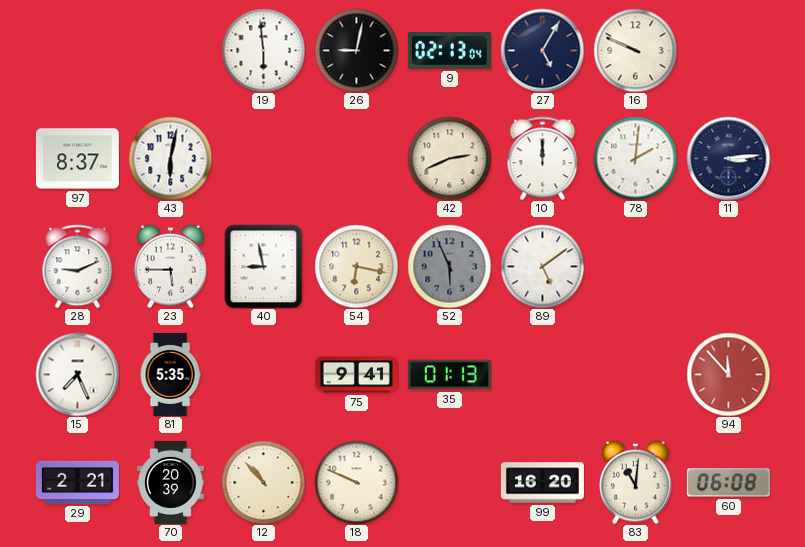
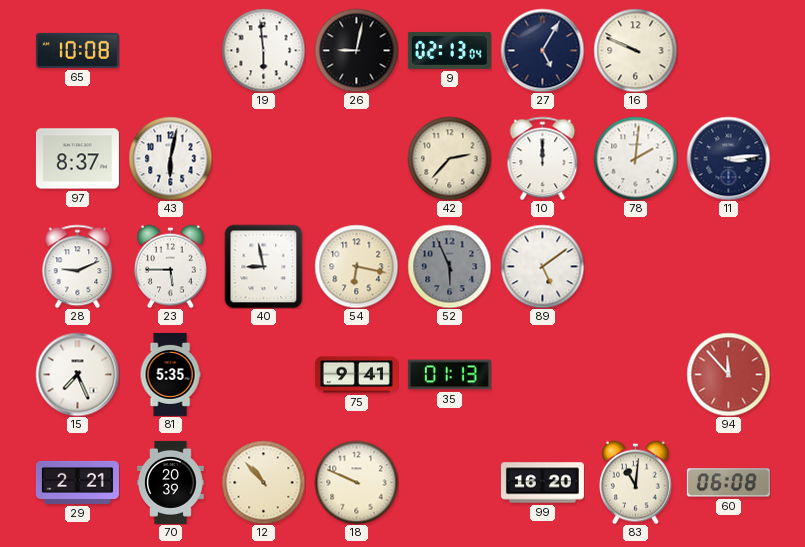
65: none -> 10:08 (77, 50)
42: 2:41 -> 2:37 (449, 158)
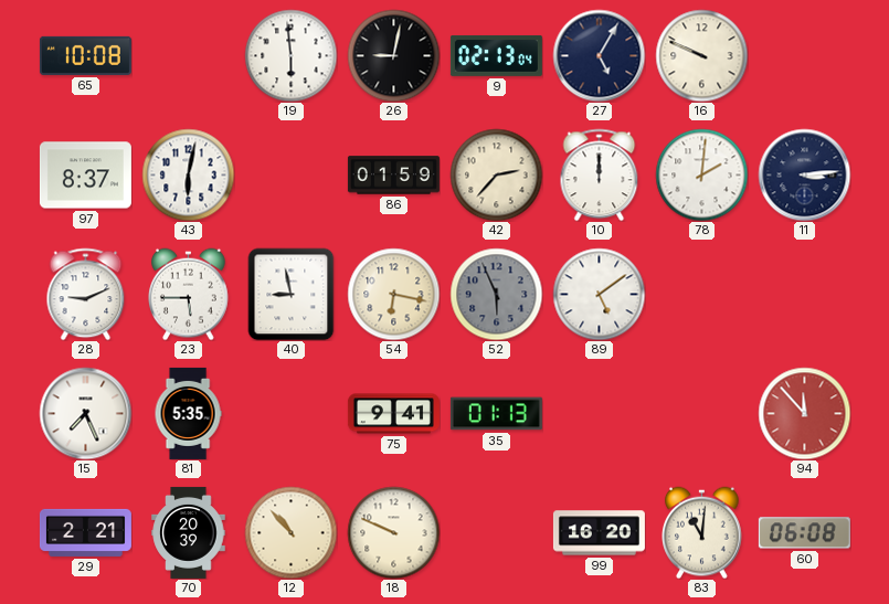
86: none -> 01:59 (393, 176)
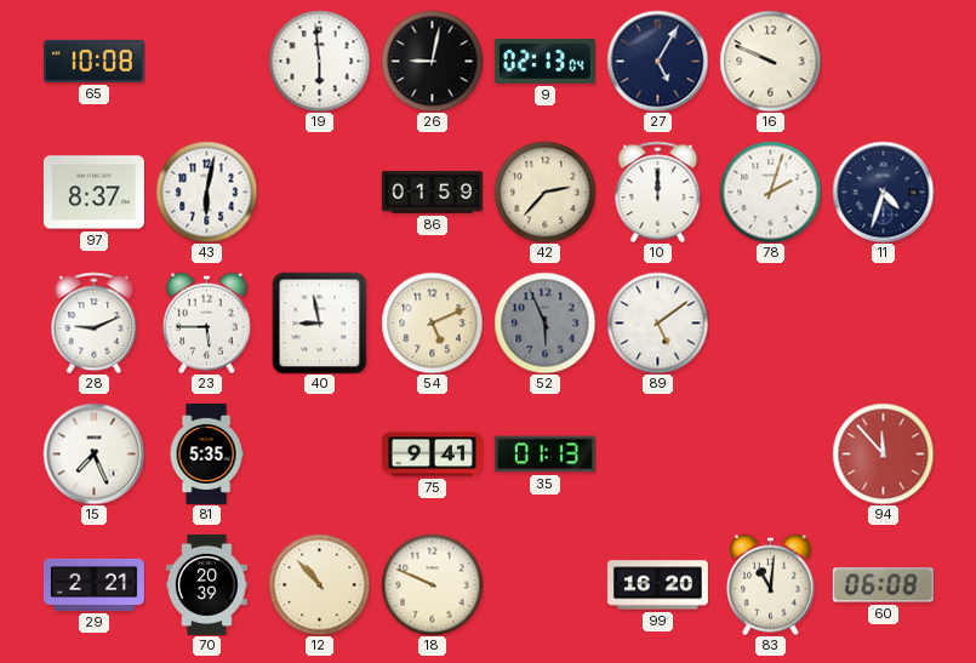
78: 2:01 -> 2:03 (770, 192)
11: 3:14 -> 4:33 (883, 192)
54: 6:17 -> 5:11 (432, 322)
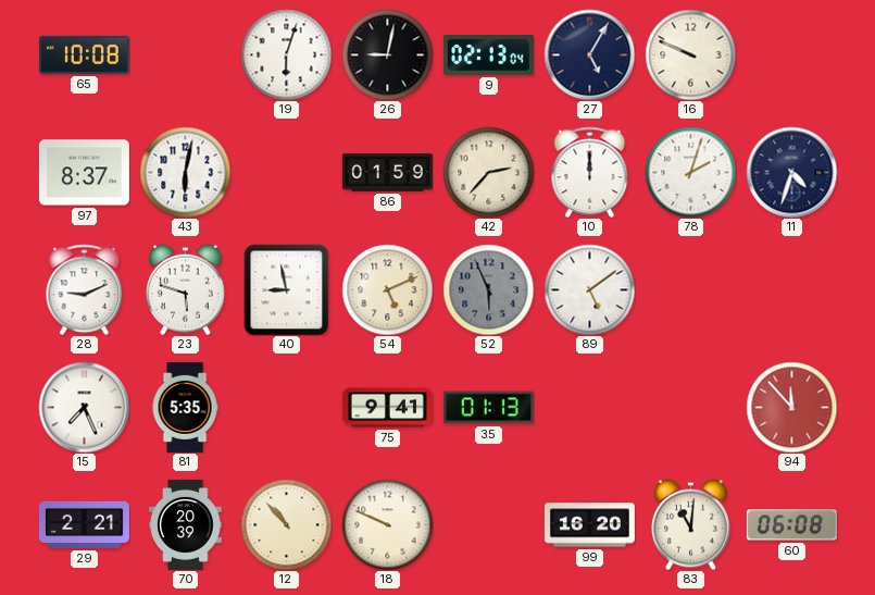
19: 5:59 -> 6:03 (286, 54)
23: 5:45 -> 5:48 (186, 289)
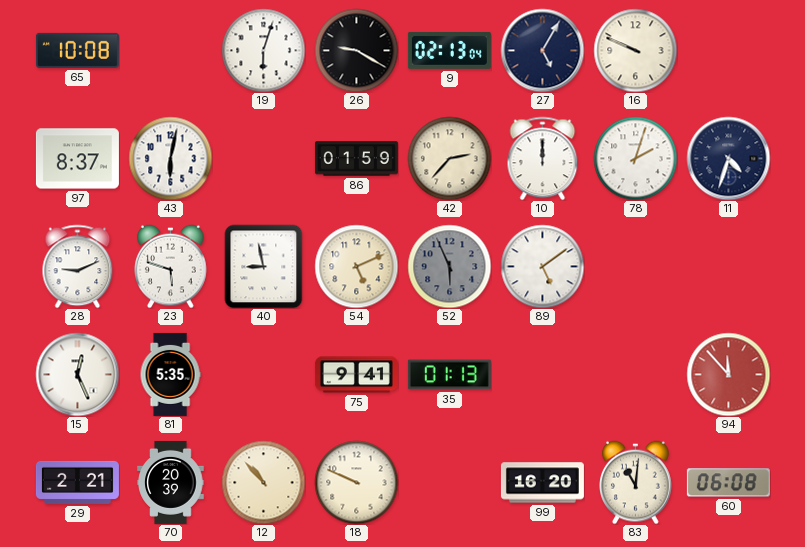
26: 9:02 -> 9:20 (356, 50)
15: 7:26 -> 12:26 (77, 374)
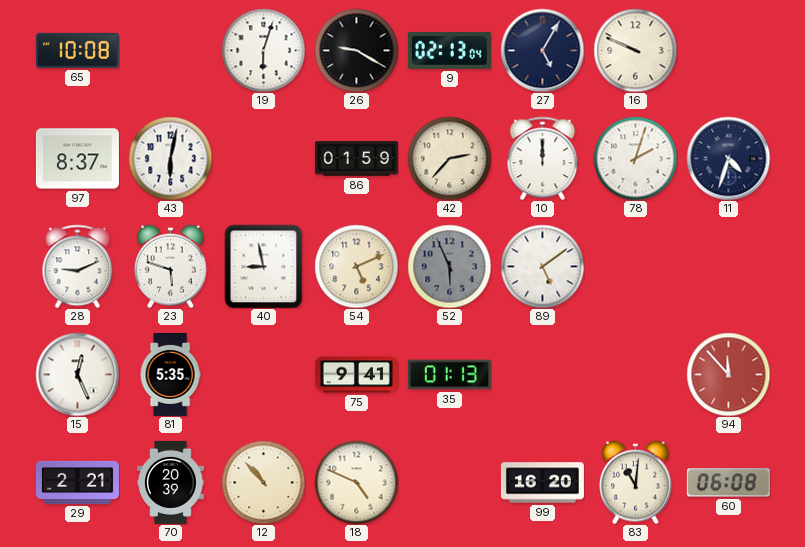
18: 9:49 -> 4:49 (356, 482)
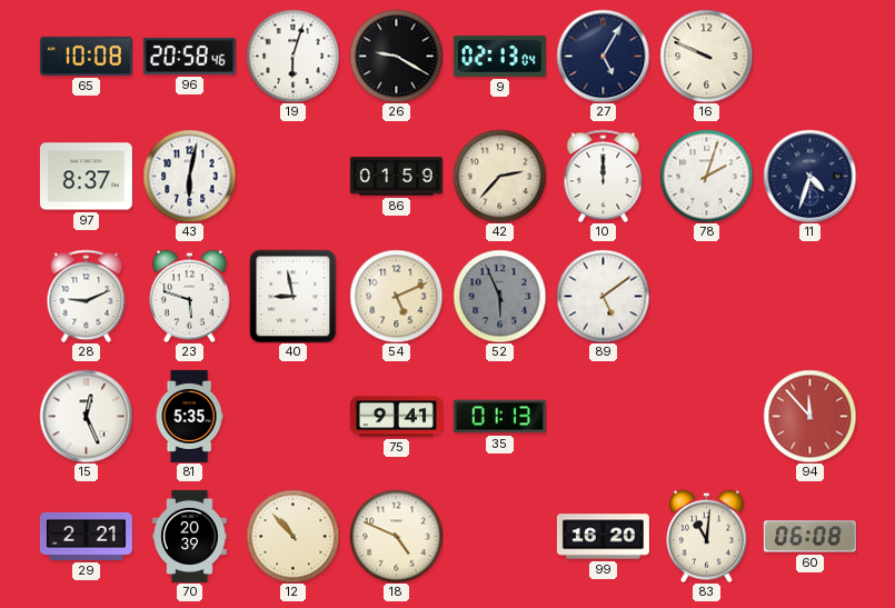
96: none -> 20:58 (189, 56)
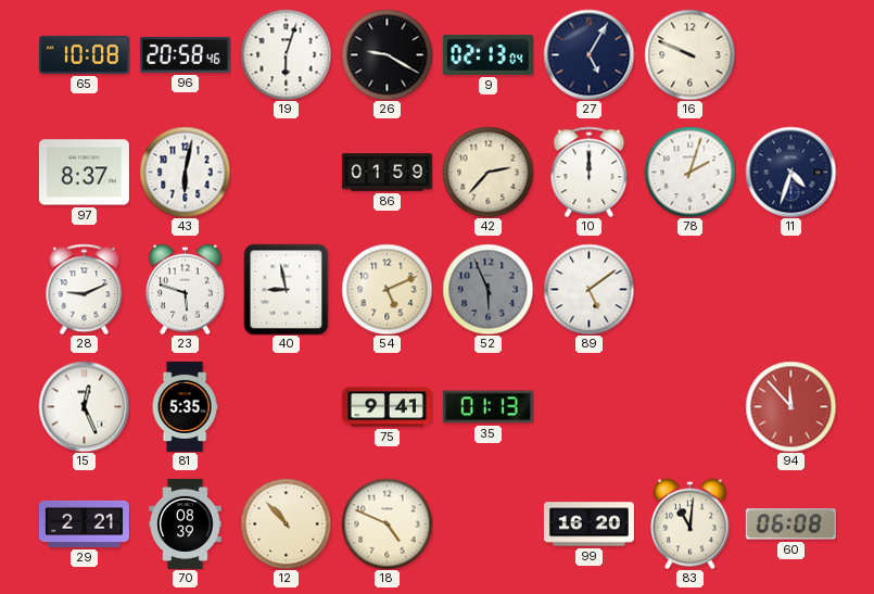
70: 20:39 -> 08:39 (186, 523)
